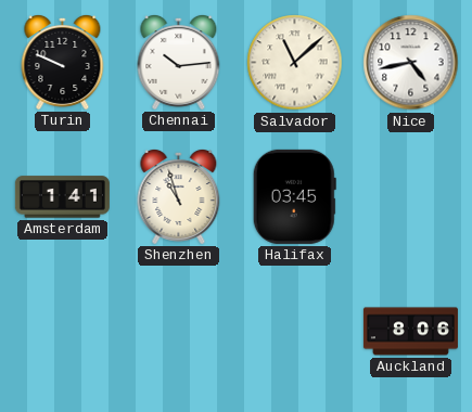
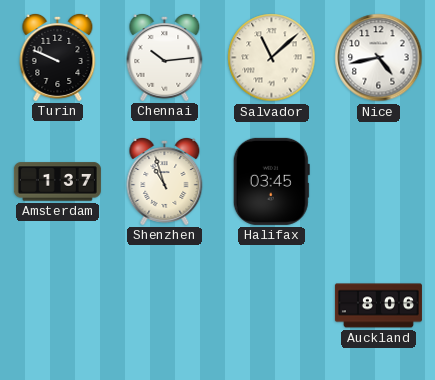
Amsterdam: 1:41 -> 1:37 (57, 182)
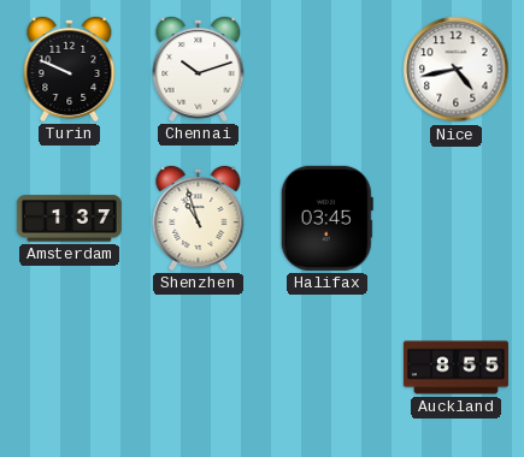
Chennai: 10:14 -> 10:12 (199, 69)
Salvador: 11:08 -> none (272, 58)
Auckland: 8:06 -> 8:55 (455, 368)
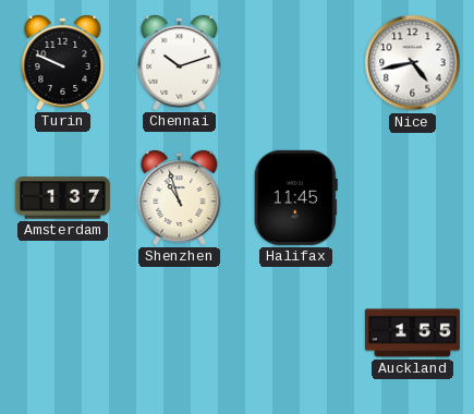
Halifax: 03:45 -> 11:45 (295, 197)
Auckland: 8:55 -> 1:55 (412, 333)
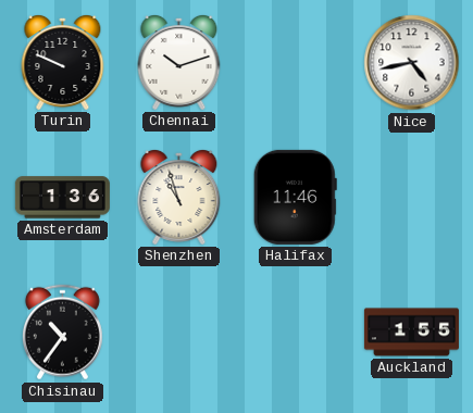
Amsterdam: 1:37 -> 1:36 (62, 198)
Halifax: 11:45 -> 11:46 (295, 197)
Chisinau: none -> 10:36 (62, 333)
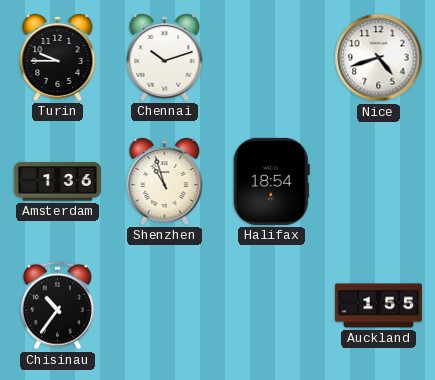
Turin: 9:49 -> 9:45 (58, 57)
Nice: 4:43 -> 4:42 (379, 58)
Halifax: 11:46 -> 18:54 (271, 181)
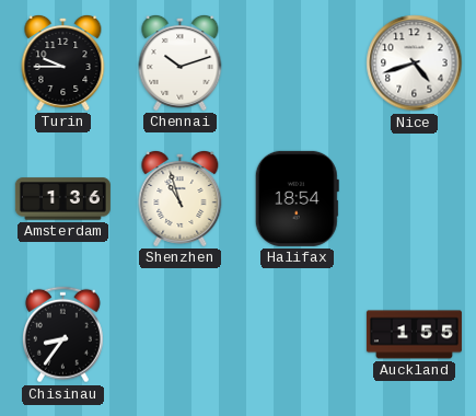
Chisinau: 10:36 -> 8:36 (62, 335)
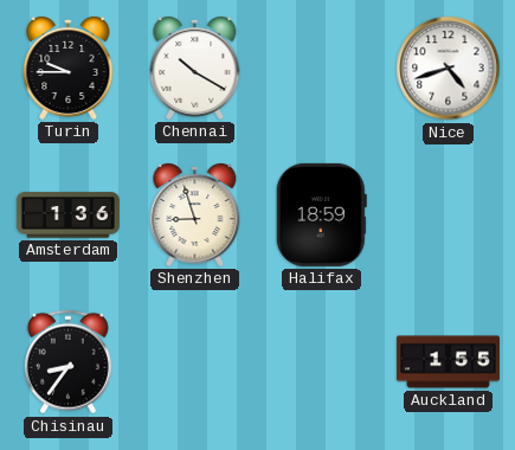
Chennai: 10:12 -> 10:20 (195, 67)
Shenzhen: 10:57 -> 8:57 (195, 214)
Halifax: 18:54 -> 18:59 (321, 214)
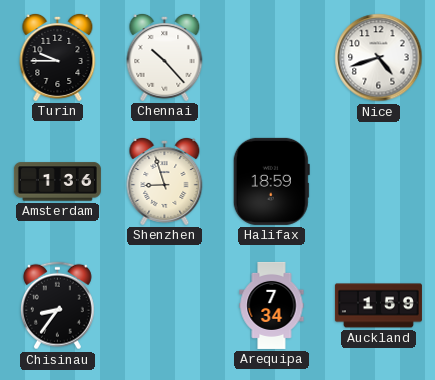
Chennai: 10:20 -> 10:23 (165, 57)
Arequipa: none -> 7:34 (272, 305)
Auckland: 1:55 -> 1:59 (378, 306)
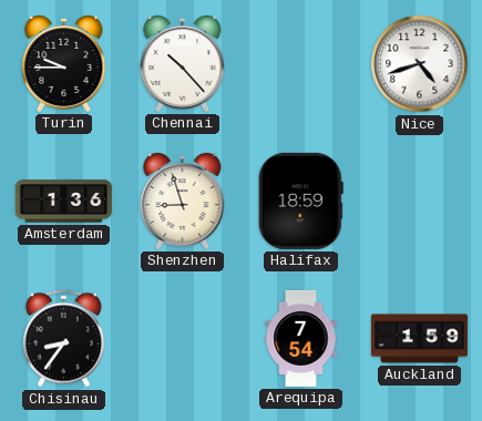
Arequipa: 7:34 -> 7:54 (301, 338)
